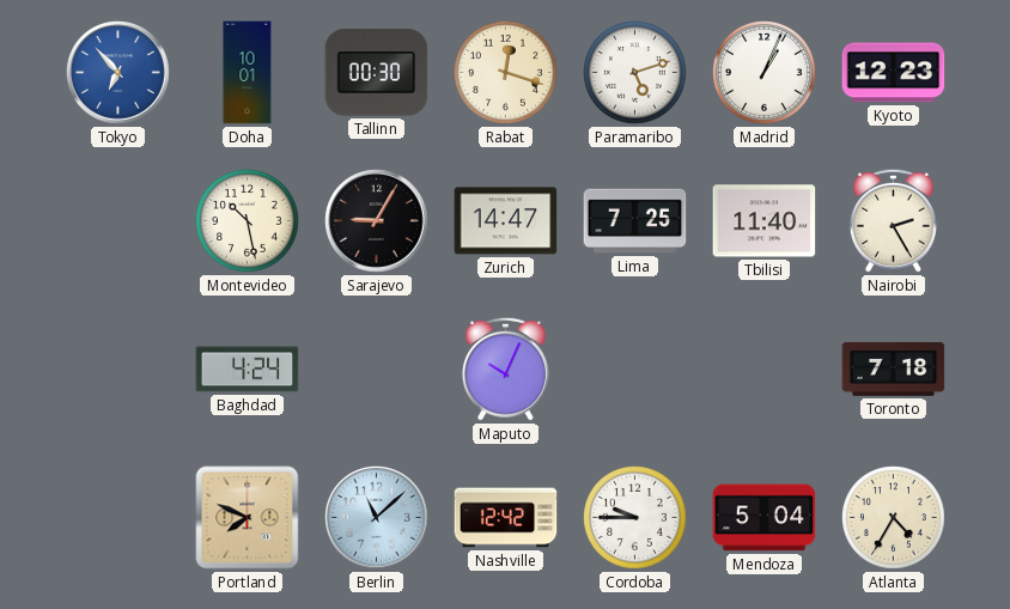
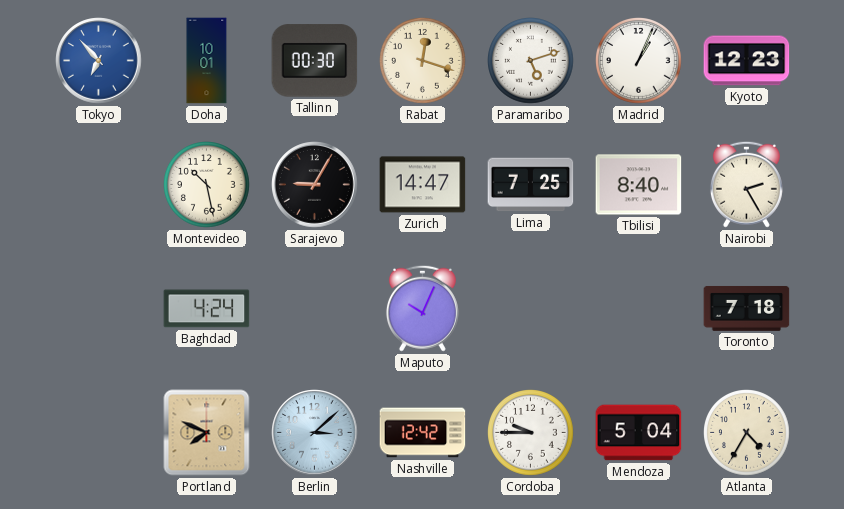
Tbilisi: 11:40 -> 8:40 (639, 185)
Berlin: 11:08 -> 3:08 (315, 433)
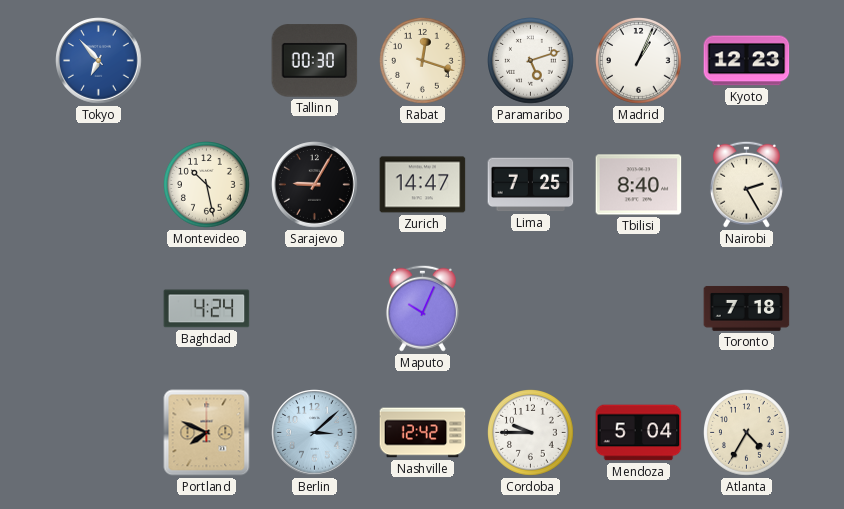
Doha: 10:01 -> none (207, 61)
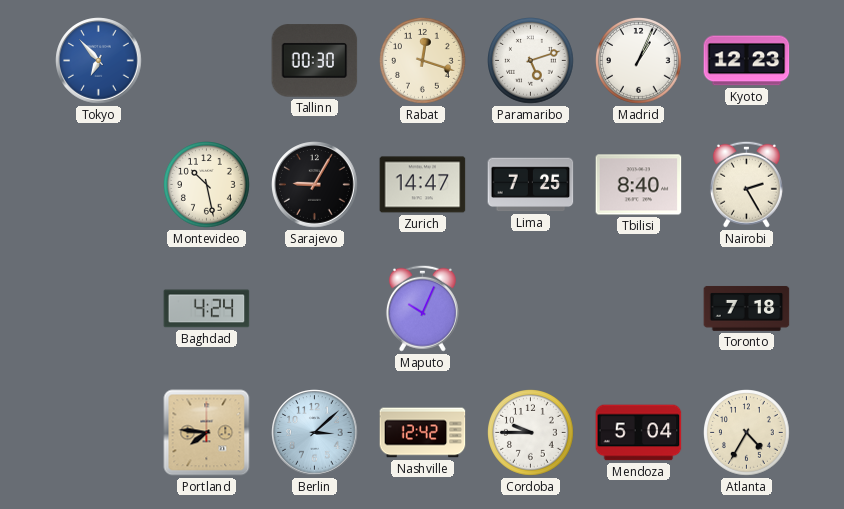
Portland: 7:49 -> 7:46 (207, 433)
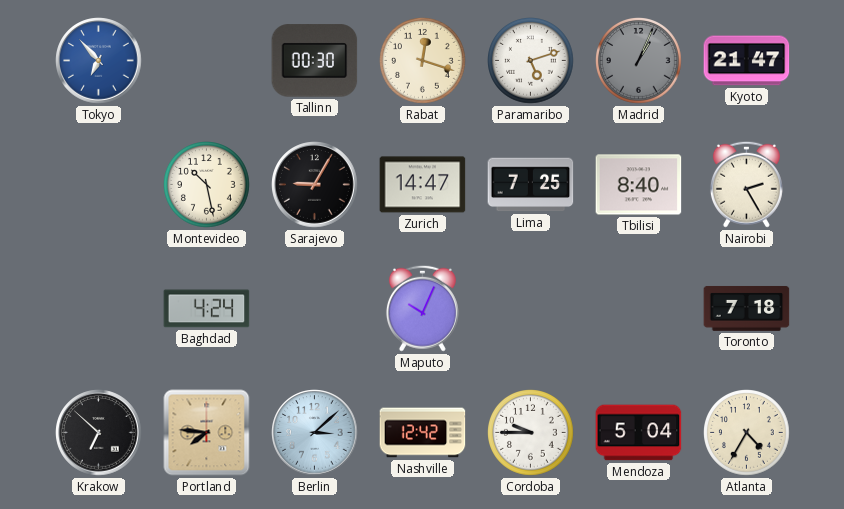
Madrid dial: white -> grey (639, 61)
Kyoto: 12:23 -> 21:47 (747, 61)
Krakow: none -> 6:52 (99, 433)
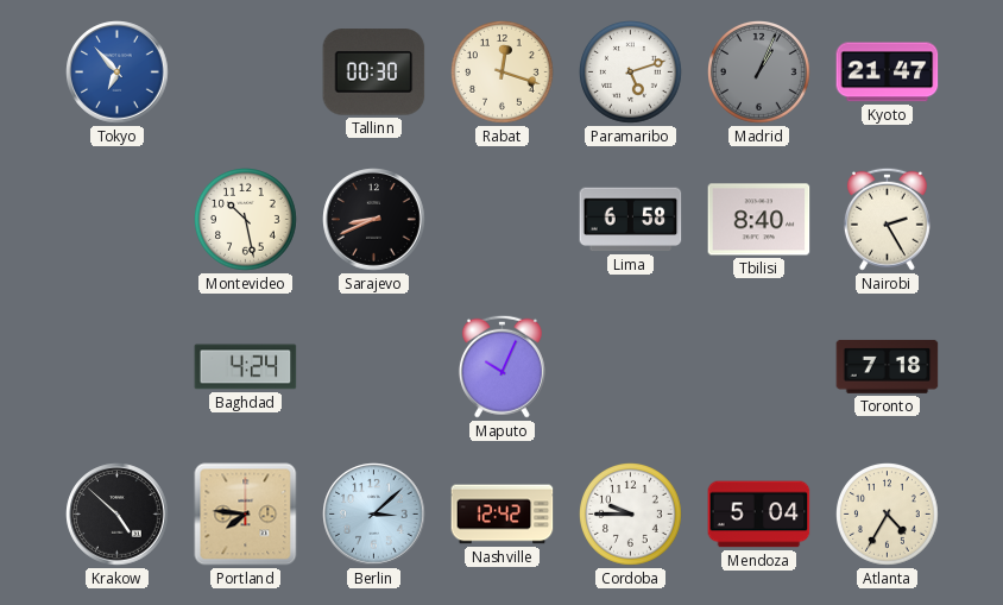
Sarajevo: 9:05 -> 8:41 (374, 220)
Zurich: 14:47 -> none (423, 185)
Lima: 7:25 -> 6:58 (631, 220)
Krakow: 6:52 -> 4:52 (118, 515)
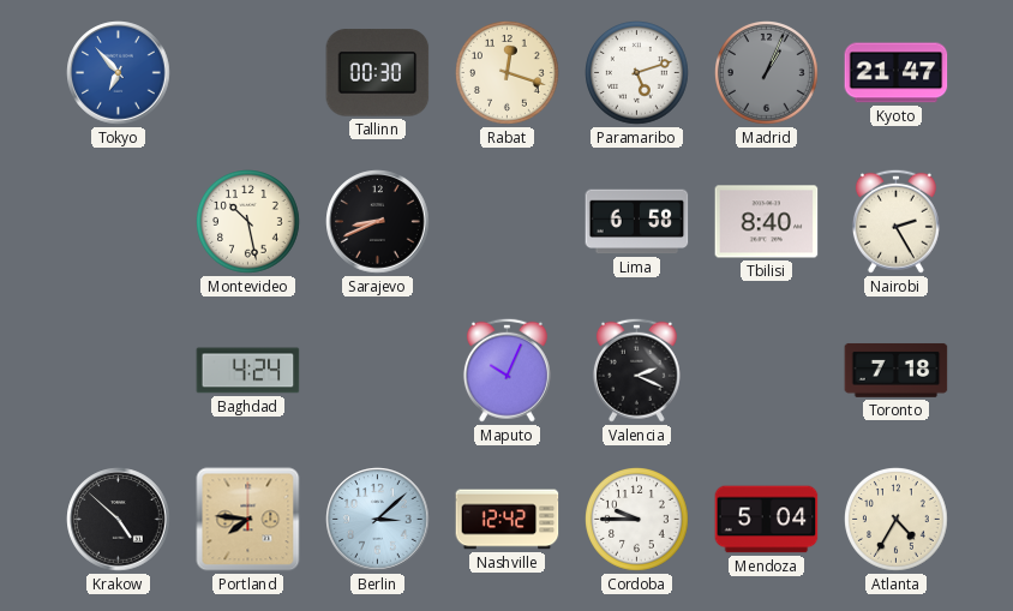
Valencia: none -> 2:19 (636, 370)
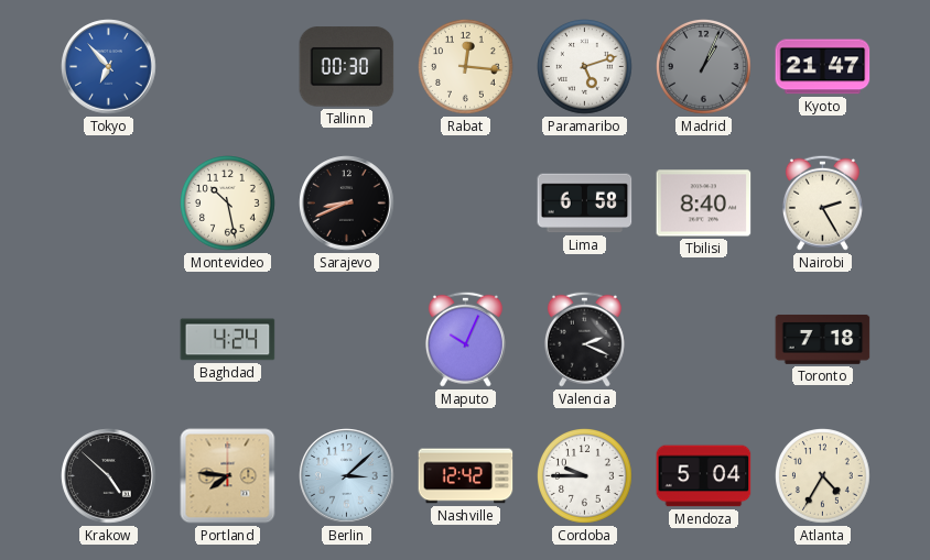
Rabat: 12:18 -> 12:16 (466, 67)
